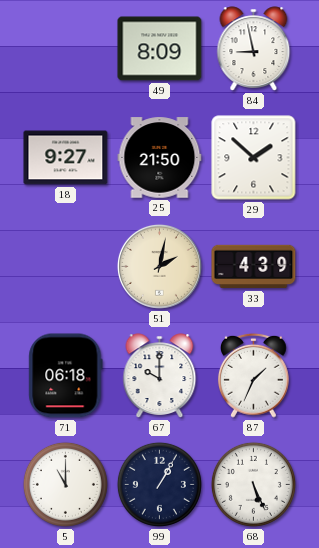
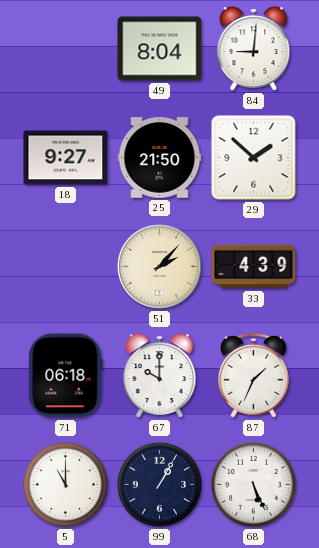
49: 8:09 -> 8:04 (160, 49)
84: 8:58 -> 9:01 (254, 49)
51: 2:02 -> 2:07 (159, 266)
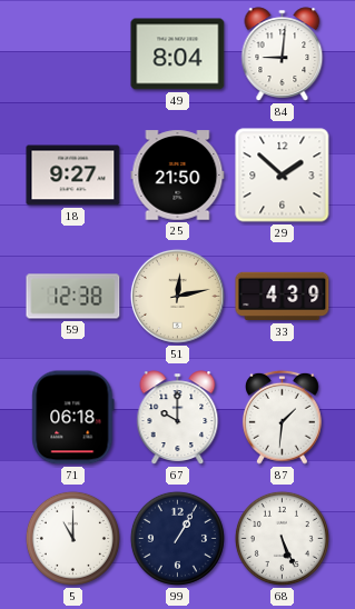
59: none -> 12:38 (73, 297)
51: 2:07 -> 12:13 (177, 296)
87: 1:34 -> 1:31 (283, 417)
